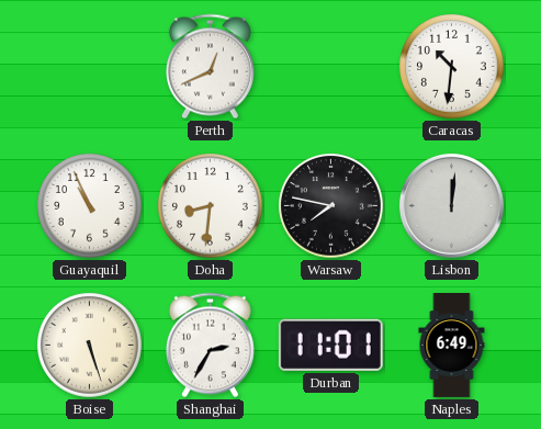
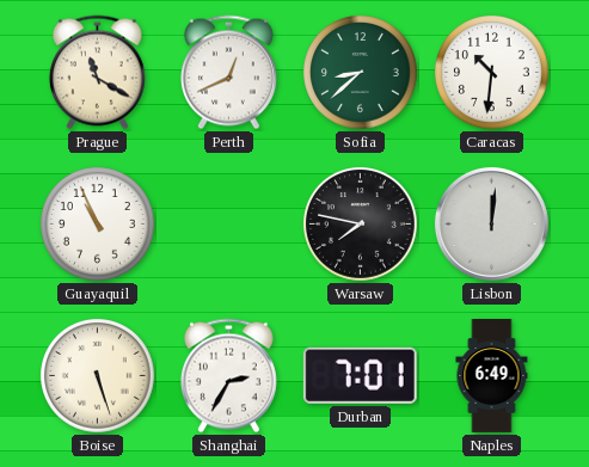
Prague: none -> 11:20 (97, 73)
Sofia: none -> 8:38 (361, 73)
Doha: 8:31 -> none (211, 206)
Durban: 11:01 -> 7:01 (360, 375)
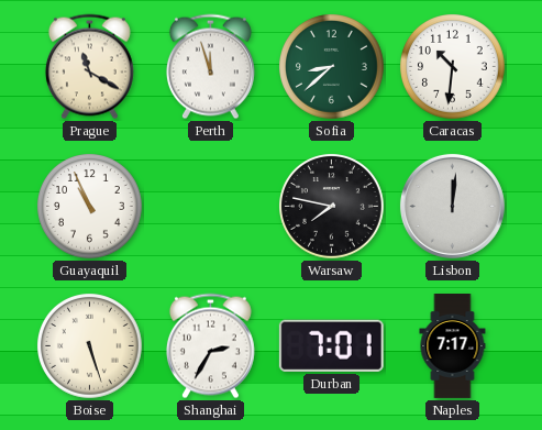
Perth: 12:41 -> 11:57 (210, 67)
Naples: 6:49 -> 7:17 (453, 346)
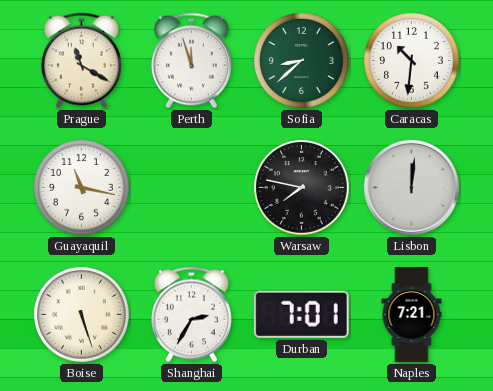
Guayaquil: 10:56 -> 11:17 (82, 188)
Naples: 7:17 -> 7:21 (412, 315)
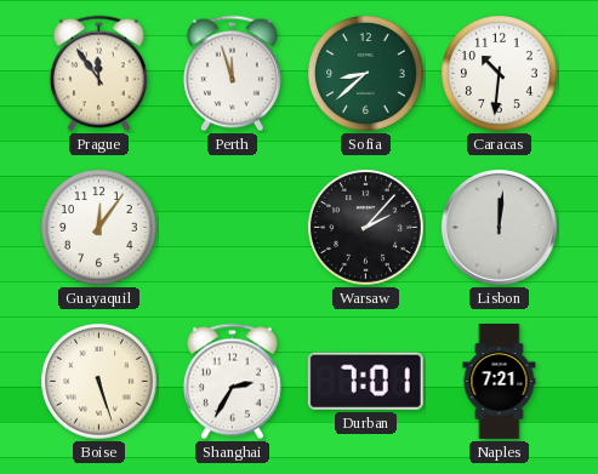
Prague: 11:20 -> 11:54 (98, 74)
Guayaquil: 11:17 -> 12:06 (99, 228)
Warsaw: 7:47 -> 2:07 (366, 228)
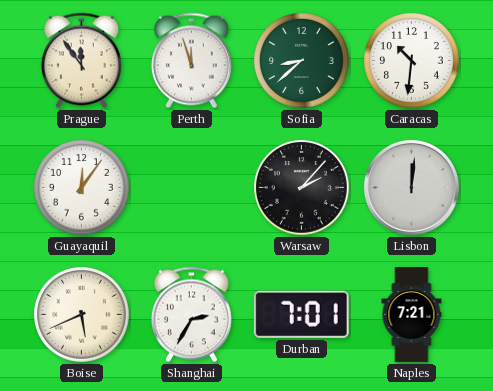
Boise: 5:27 -> 5:41 (82, 315)
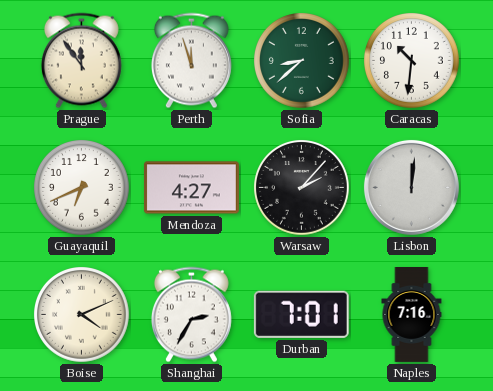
Guayaquil: 12:06 -> 6:41 (82, 188)
Mendoza: none -> 4:27 (191, 188)
Boise: 5:41 -> 4:11 (82, 315)
Naples: 7:21 -> 7:16 (412, 315)
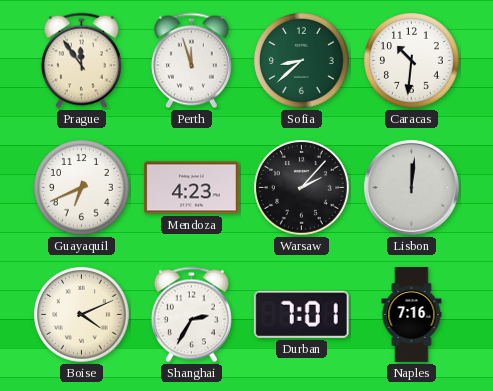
Mendoza: 4:27 -> 4:23 (191, 188)
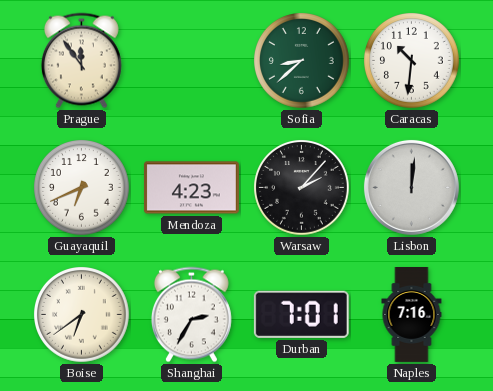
Perth: 11:57 -> none (191, 61)
Boise: 4:11 -> 6:39 (82, 315)
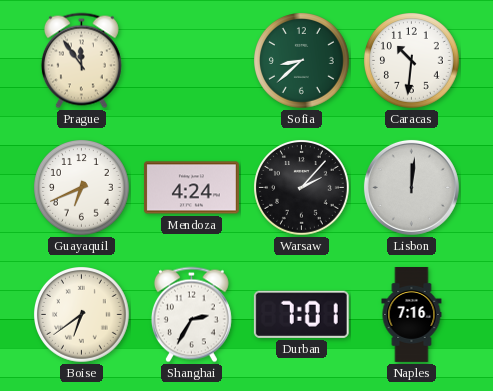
Mendoza: 4:23 -> 4:24 (191, 188)
